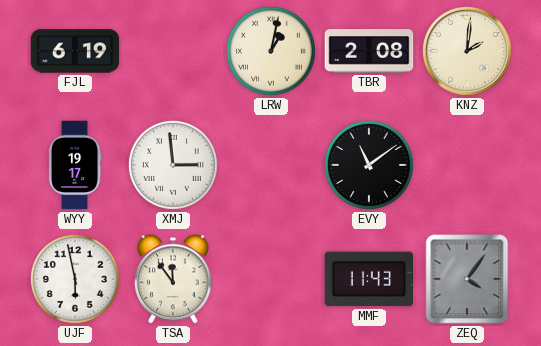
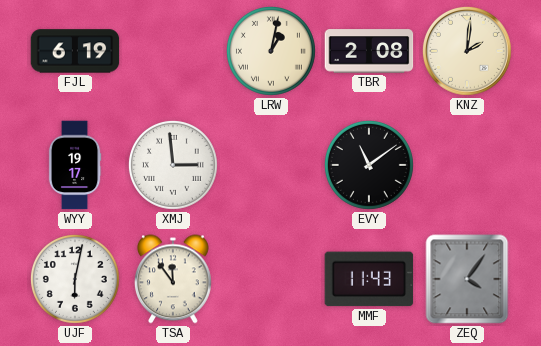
UJF: 5:58 -> 6:02 (75, 279)
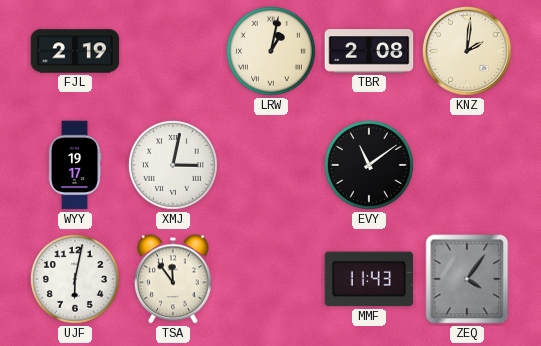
FJL: 6:19 -> 2:19 (75, 51)
XMJ: 2:59 -> 3:02 (173, 165)
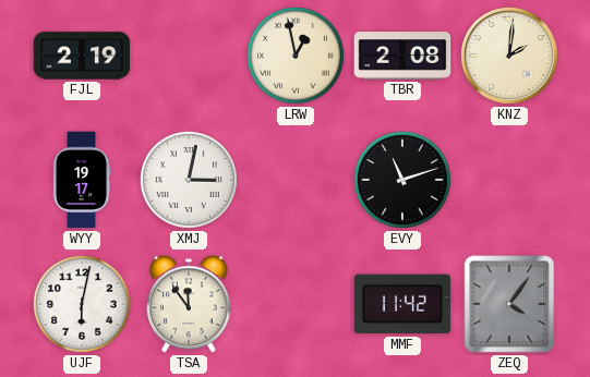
LRW: 1:02 -> 12:58 (296, 56)
EVY: 11:09 -> 11:12 (402, 180)
MMF: 11:43 -> 11:42 (402, 304)
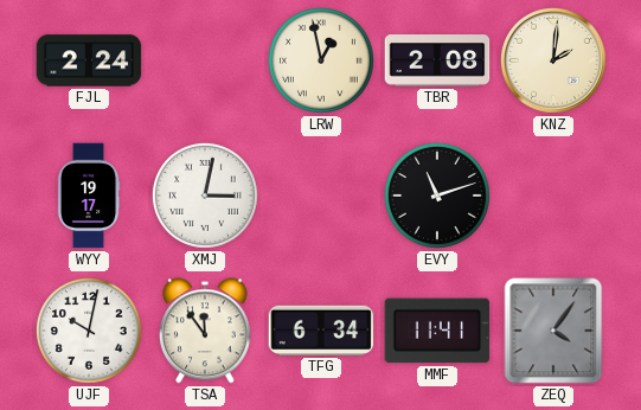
FJL: 2:19 -> 2:24 (89, 60)
UJF: 6:02 -> 10:02 (89, 331)
TFG: none -> 6:34 (321, 331)
MMF: 11:42 -> 11:41 (437, 331)
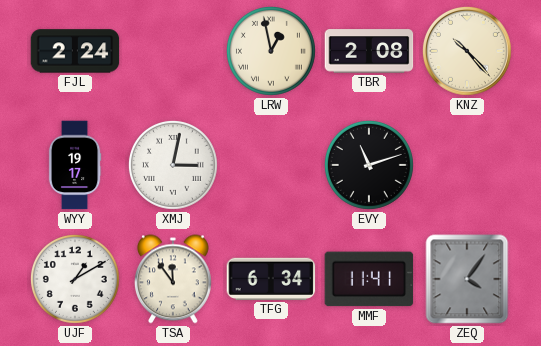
KNZ: 2:01 -> 10:23 (467, 51)
UJF: 10:02 -> 1:10 (75, 279)
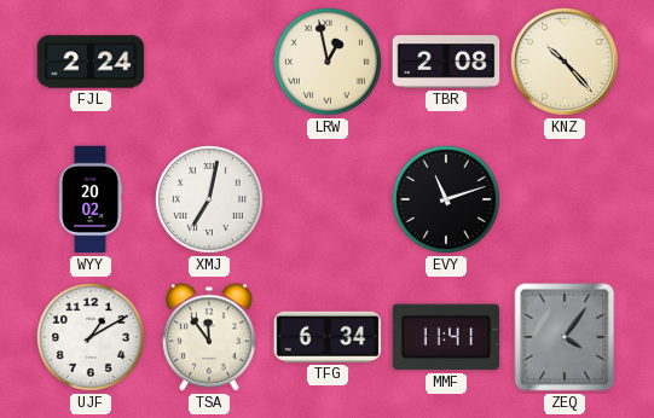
WYY: 19:17 -> 20:02 (91, 199)
XMJ: 3:02 -> 7:02 (209, 199)
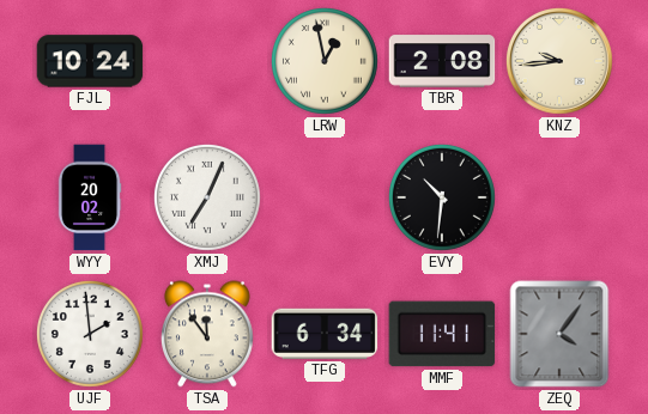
FJL: 2:24 -> 10:24 (90, 61)
KNZ: 10:23 -> 9:44 (559, 61)
XMJ: 7:02 -> 7:04 (207, 197)
EVY: 11:12 -> 10:31 (442, 197)
UJF: 1:10 -> 1:59 (90, 334)
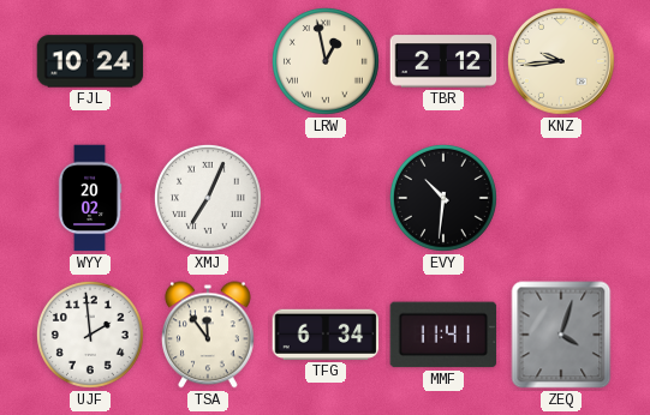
TBR: 2:08 -> 2:12 (443, 61)
ZEQ: 4:06 -> 4:03 (561, 335)
